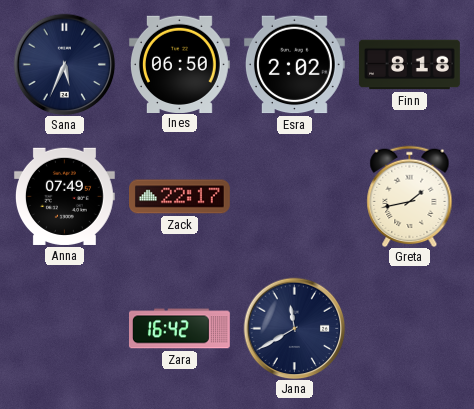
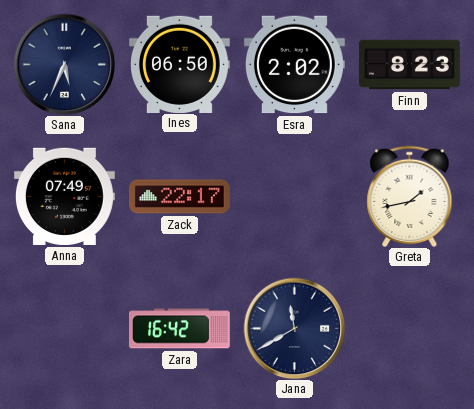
Finn: 8:18 -> 8:23 (410, 65)
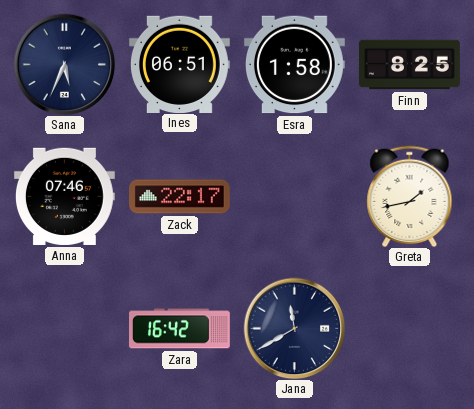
Ines: 06:50 -> 06:51 (179, 64)
Esra: 2:02 -> 1:58 (294, 65)
Finn: 8:23 -> 8:25 (410, 65)
Anna: 07:49 -> 07:46 (64, 196)
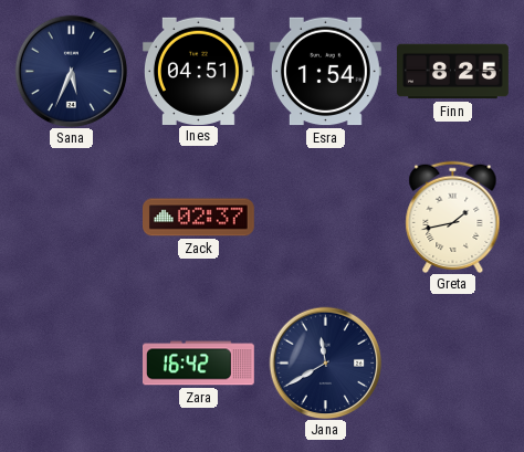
Ines: 06:51 -> 04:51 (198, 71)
Esra: 1:58 -> 1:54 (325, 72)
Anna: 07:46 -> none (64, 196)
Zack: 22:17 -> 02:37 (199, 218)
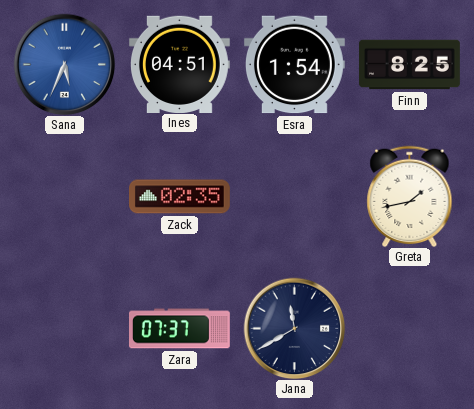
Sana dial: navy -> blue (64, 64)
Zack: 02:37 -> 02:35 (180, 197)
Zara: 16:42 -> 07:37 (180, 329)
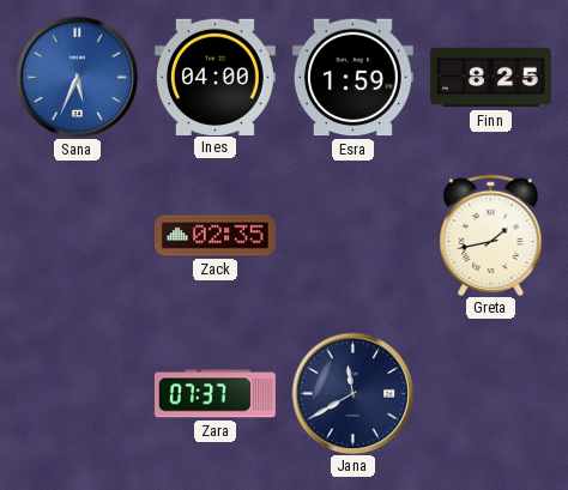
Ines: 04:51 -> 04:00 (214, 77)
Esra: 1:54 -> 1:59 (352, 78)
